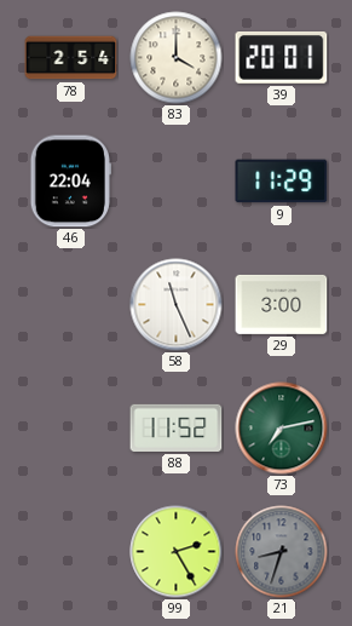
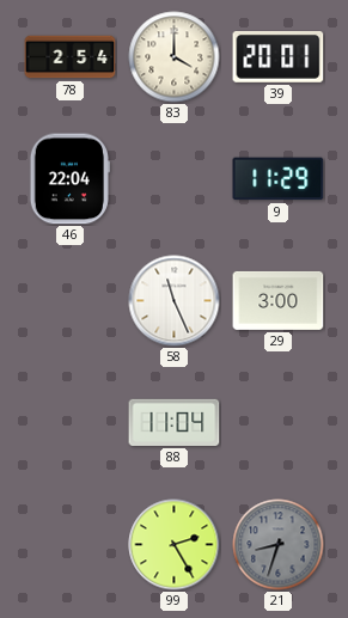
88: 11:52 -> 11:04 (175, 422)
73: 7:13 -> none (282, 429)
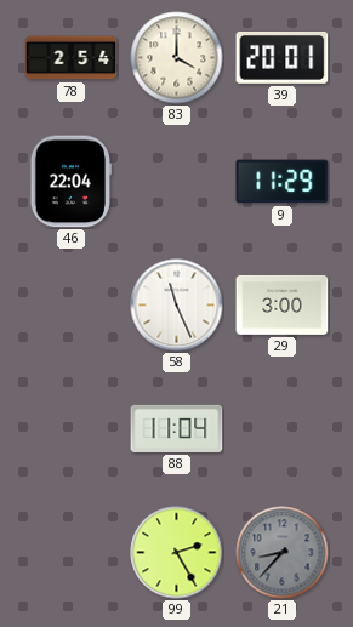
21: 8:33 -> 8:37 (283, 553)
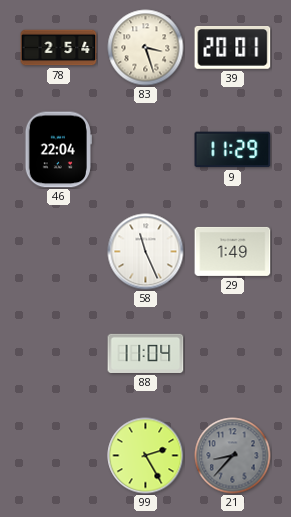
83: 4:00 -> 3:27 (146, 48)
29: 3:00 -> 1:49 (233, 251)
